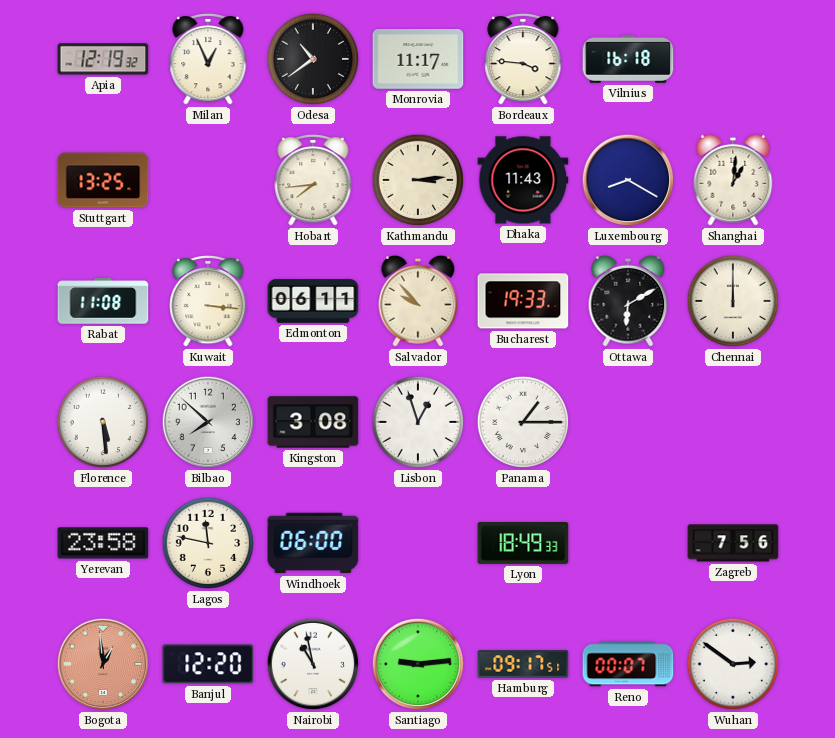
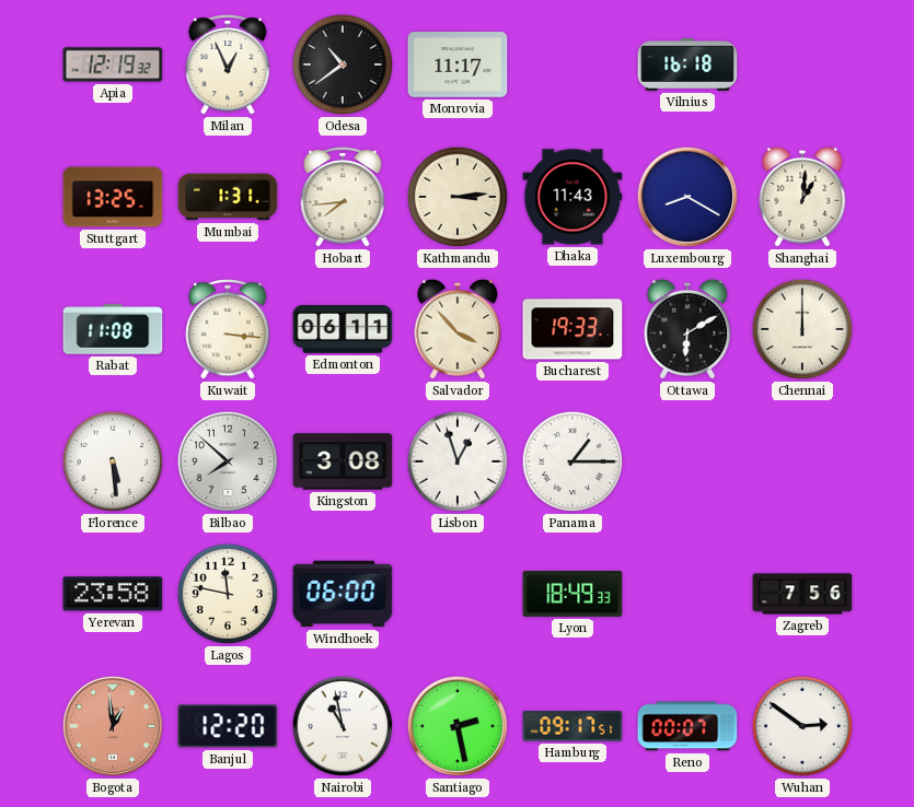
Bordeaux: 3:46 -> none (523, 59)
Mumbai: none -> 1:31 (228, 197)
Salvador: 9:53 -> 3:53 (458, 329)
Santiago: 9:14 -> 2:28 (458, 726)
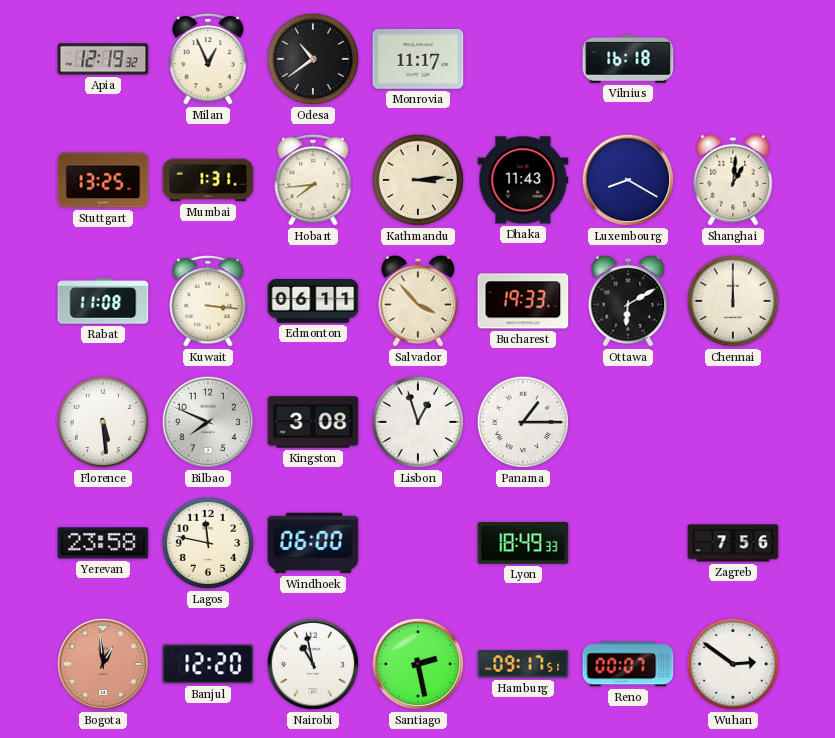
Bilbao: 7:52 -> 7:49 (208, 422)
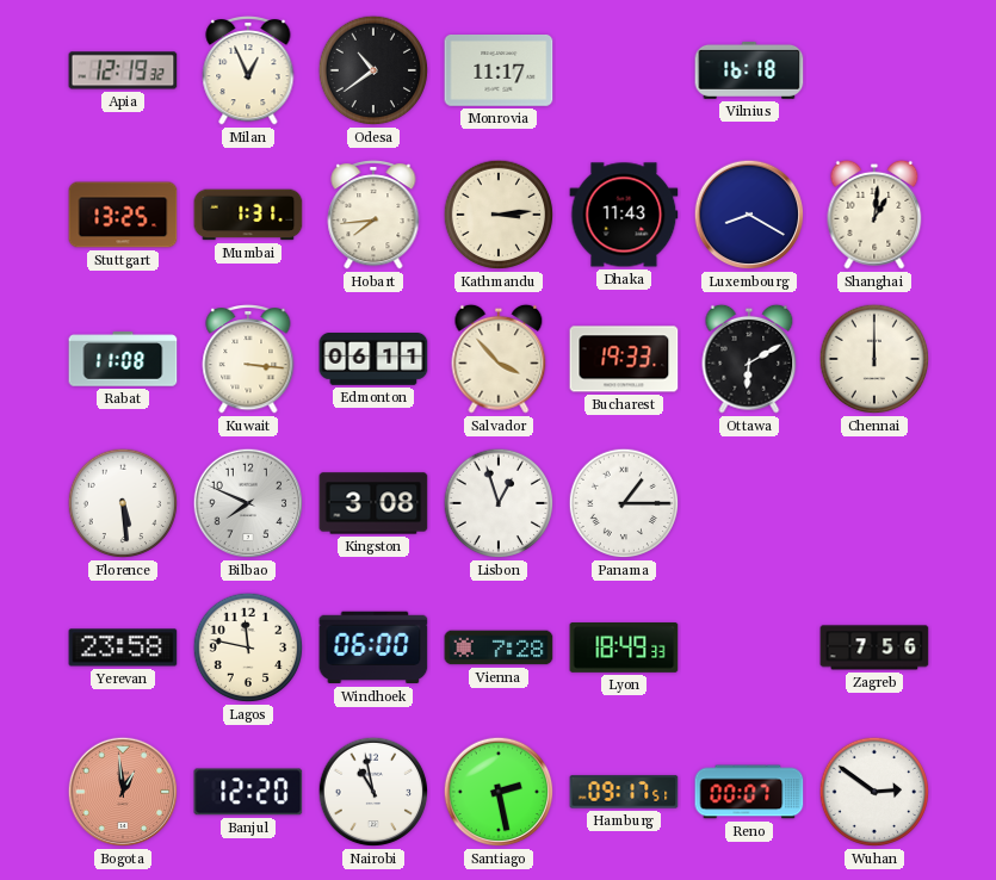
Vienna: none -> 7:28 (499, 647)
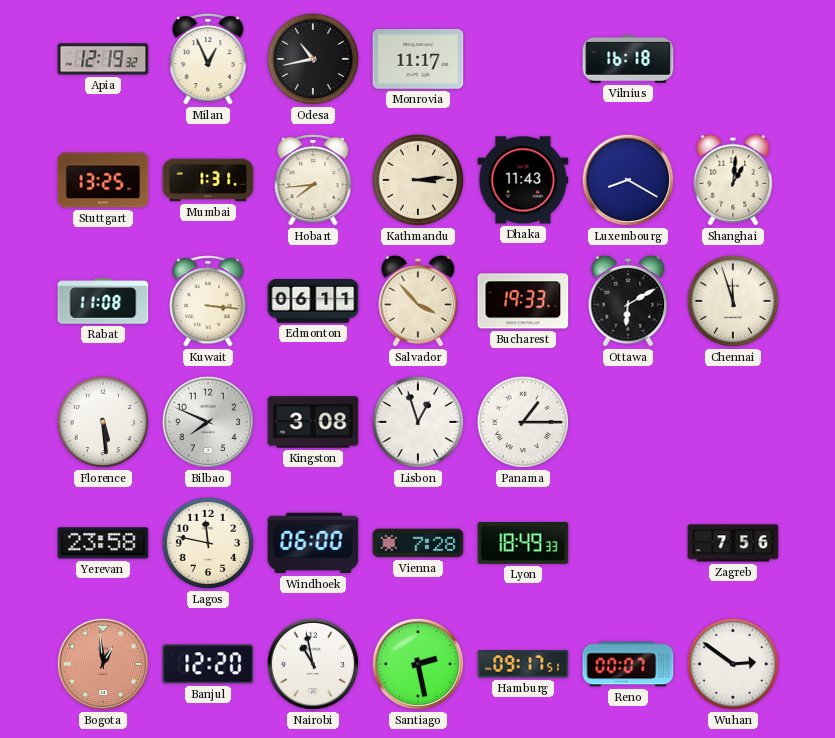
Odesa: 10:39 -> 10:43 (313, 59)
Chennai: 12:00 -> 11:57 (733, 301)
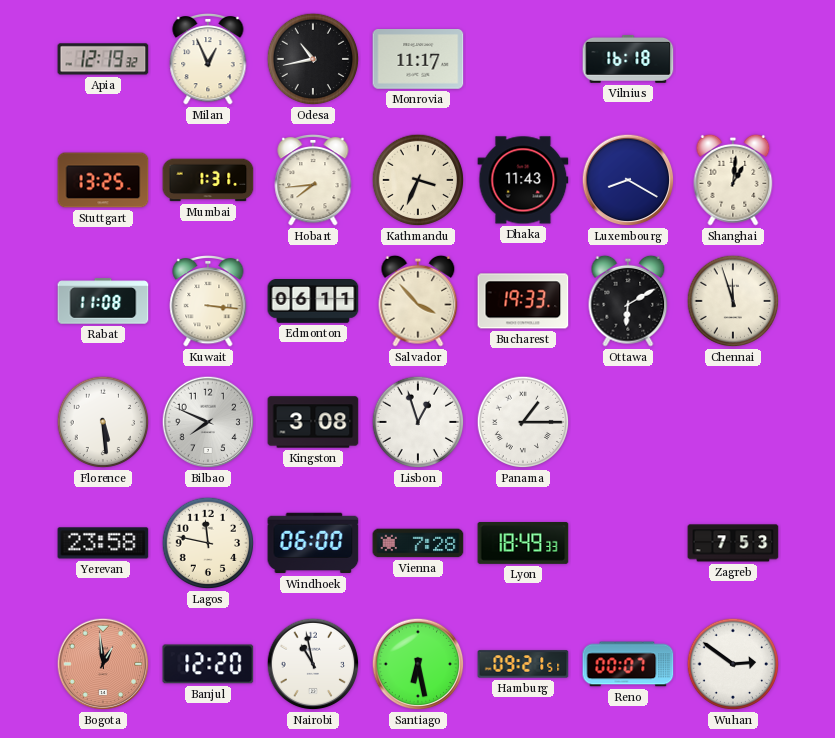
Kathmandu: 3:14 -> 3:34 (418, 180)
Zagreb: 7:56 -> 7:53 (733, 543)
Santiago: 2:28 -> 6:28 (418, 664)
Hamburg: 09:17 -> 09:21 (523, 664)
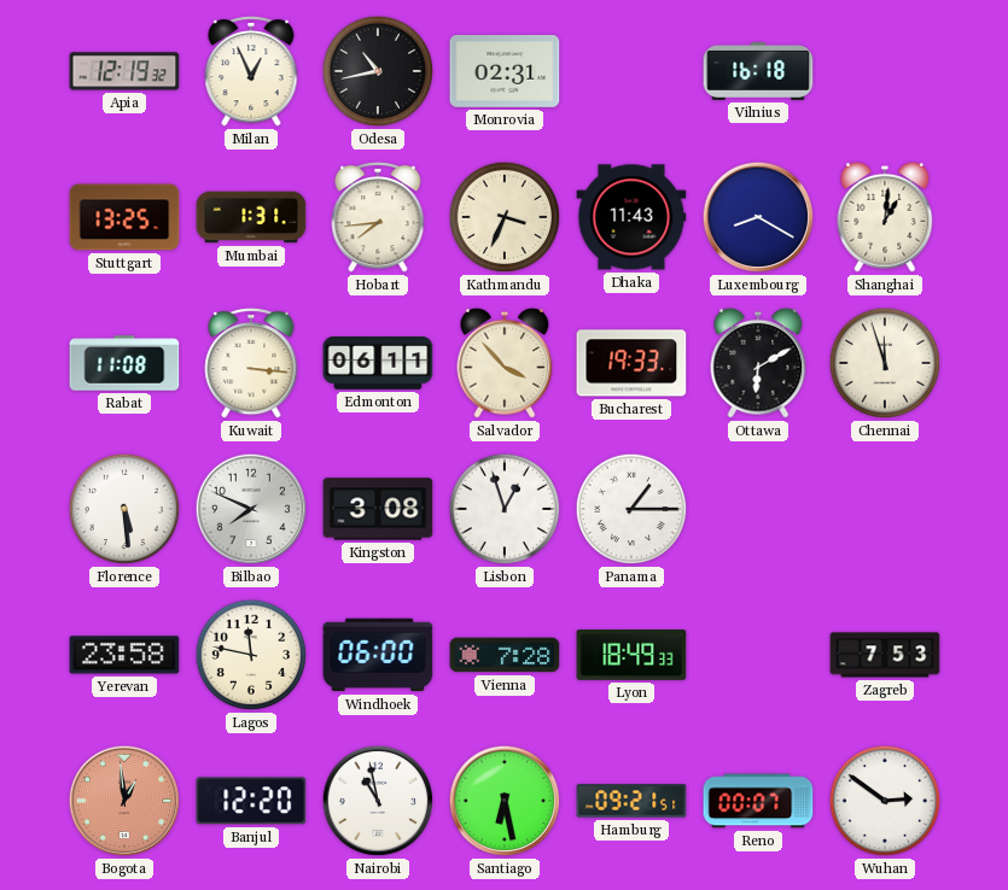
Monrovia: 11:17 -> 02:31 (505, 72)
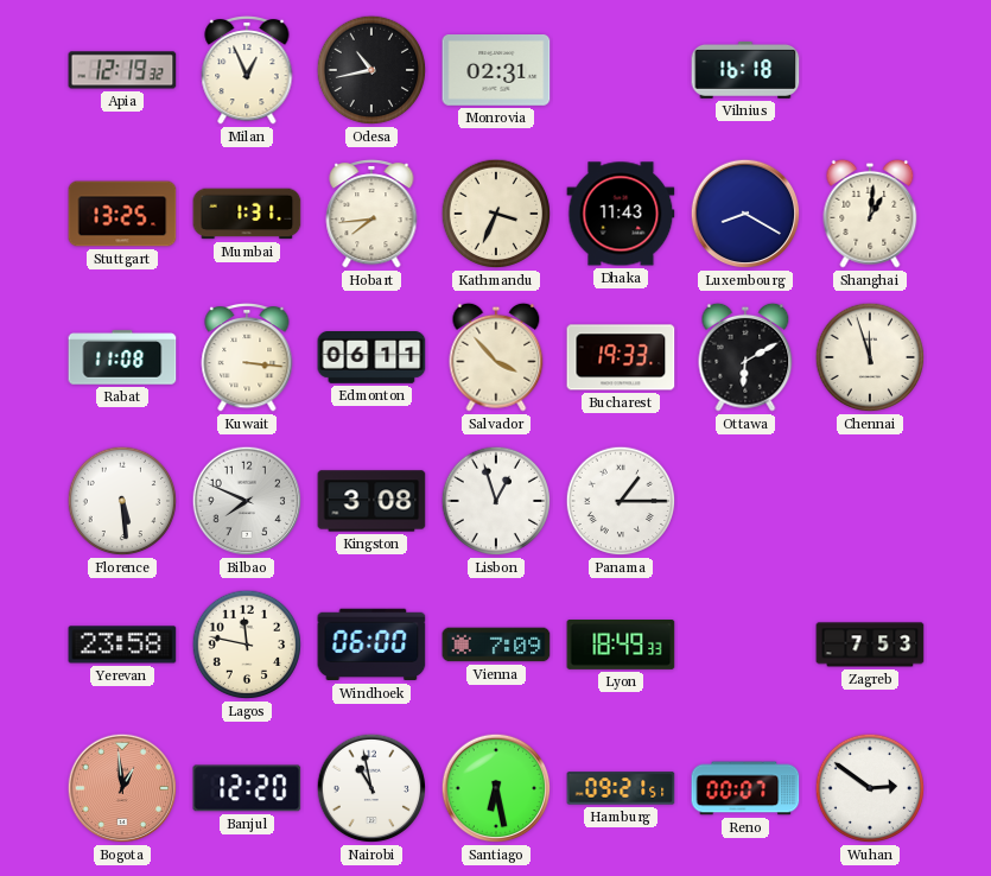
Vienna: 7:28 -> 7:09 (496, 645)
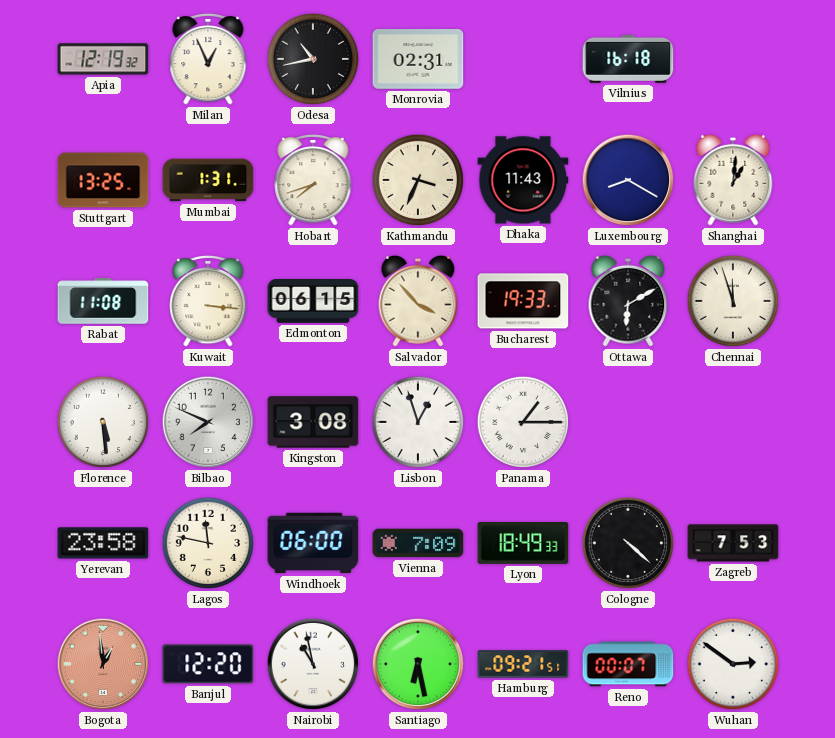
Hobart: 7:44 -> 7:42 (313, 180)
Edmonton: 06:11 -> 06:15 (313, 302)
Cologne: none -> 4:22 (628, 543)
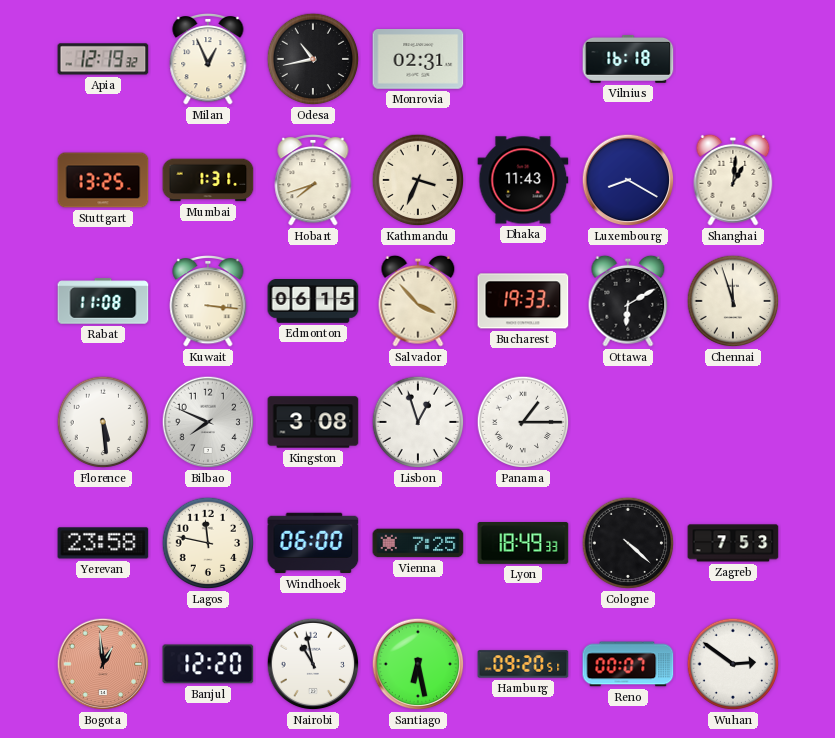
Vienna: 7:09 -> 7:25 (418, 543)
Hamburg: 09:21 -> 09:20 (523, 664)
